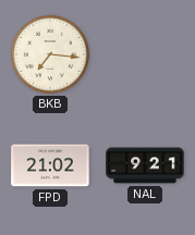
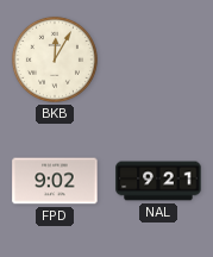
BKB: 7:16 -> 12:05 (55, 59)
FPD: 21:02 -> 9:02 (55, 181)
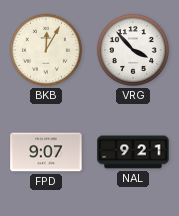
VRG: none -> 3:53 (133, 50)
FPD: 9:02 -> 9:07 (46, 152)
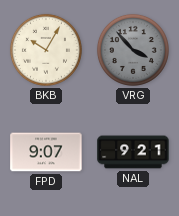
BKB: 12:05 -> 10:05 (46, 50)
VRG dial: white -> grey (133, 50)
